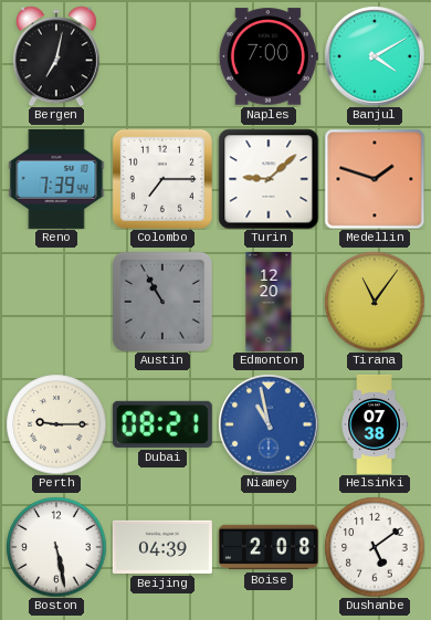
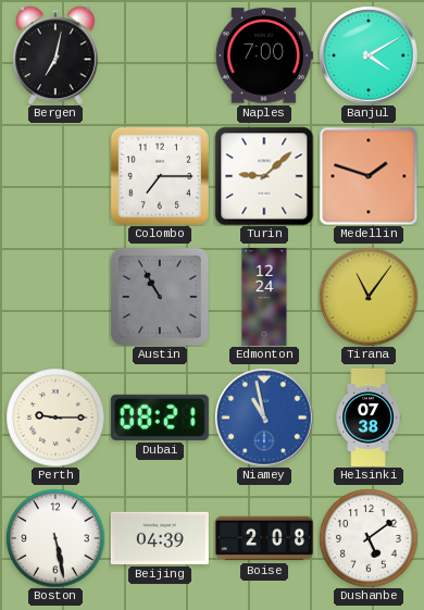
Reno: 7:39 -> none (56, 179)
Edmonton: 12:20 -> 12:24 (264, 297)
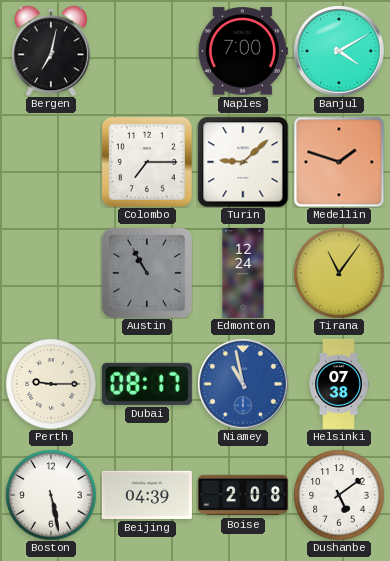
Dubai: 08:21 -> 08:17 (147, 384)
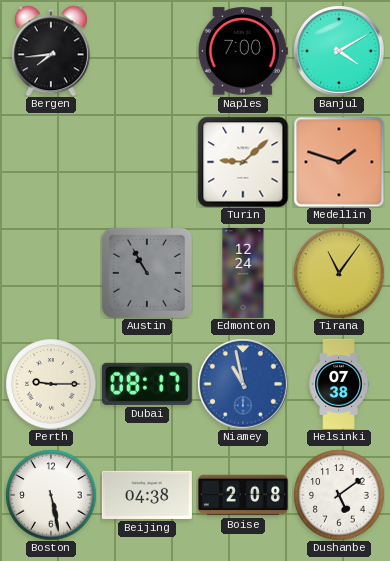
Bergen: 7:02 -> 7:44 (51, 51)
Colombo: 7:15 -> none (147, 162)
Beijing: 04:39 -> 04:38 (147, 495)
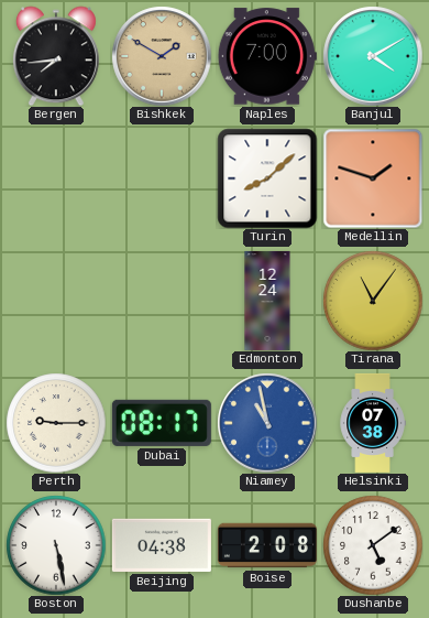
Bishkek: none -> 1:50 (162, 56)
Turin: 9:08 -> 8:08 (267, 178)
Austin: 10:55 -> none (147, 273)
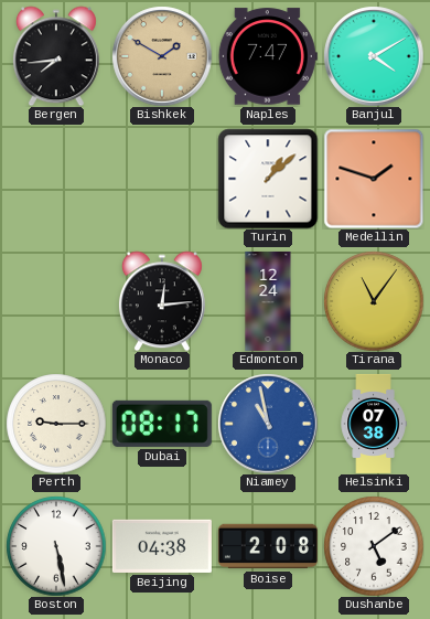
Naples: 7:00 -> 7:47 (268, 56)
Turin: 8:08 -> 1:08 (268, 179)
Monaco: none -> 12:14 (162, 301)
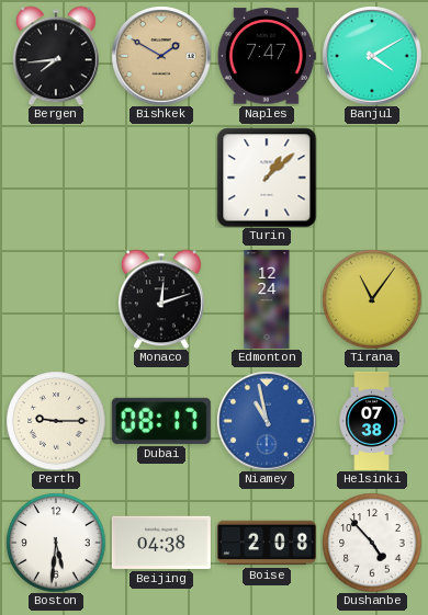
Medellin: 1:48 -> none (374, 179)
Monaco: 12:14 -> 12:12 (161, 299)
Boston: 5:28 -> 5:31 (56, 543)
Dushanbe: 5:09 -> 4:53 (372, 543)
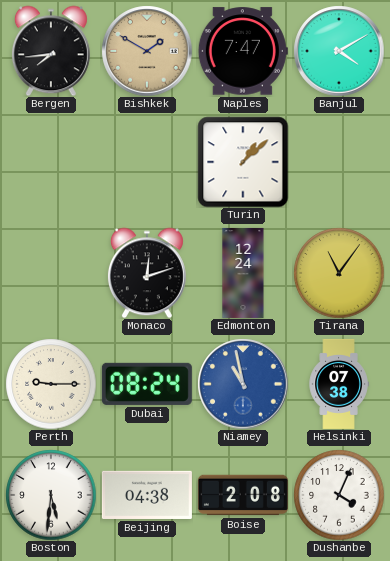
Dubai: 08:17 -> 08:24 (147, 384)
Dushanbe: 4:53 -> 4:04 (339, 495)
